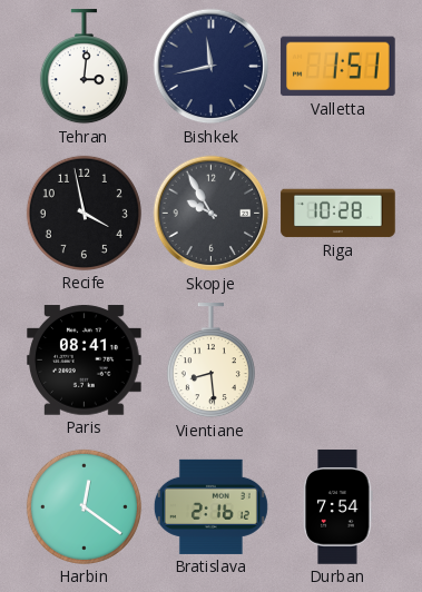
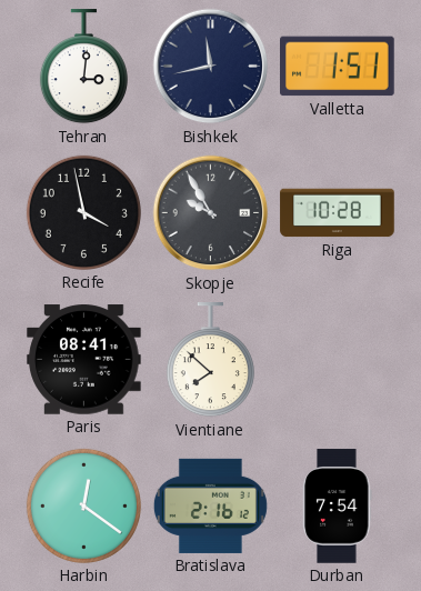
Vientiane: 8:29 -> 7:52 (210, 360)
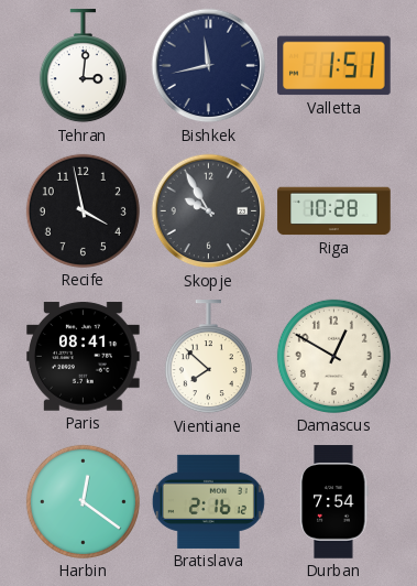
Damascus: none -> 12:50 (333, 356)
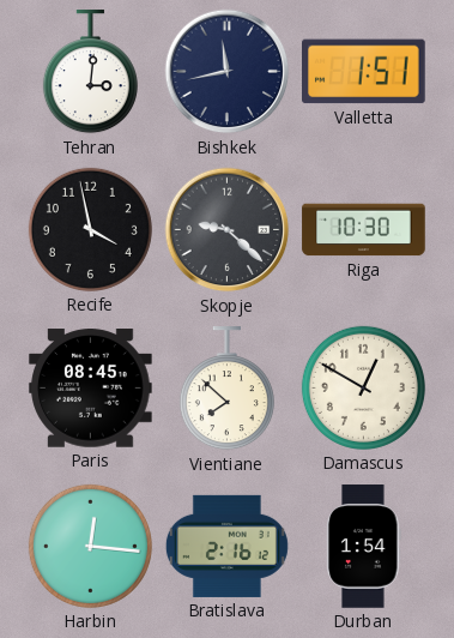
Skopje: 9:55 -> 9:22 (228, 230)
Riga: 10:28 -> 10:30 (364, 230)
Paris: 08:41 -> 08:45 (91, 389)
Harbin: 12:21 -> 12:16 (90, 546)
Durban: 7:54 -> 1:54 (364, 547)
